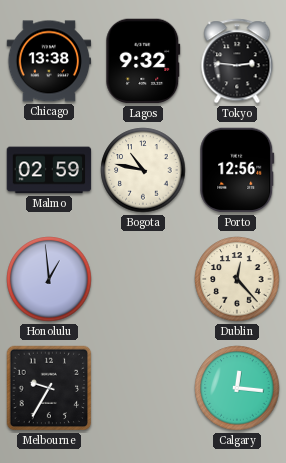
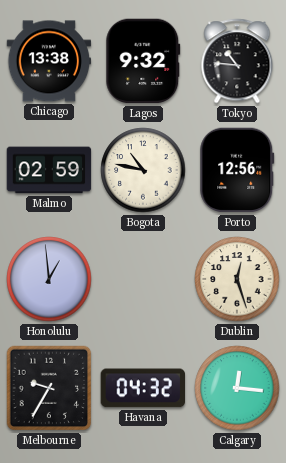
Tokyo: 2:46 -> 10:46 (237, 61)
Dublin: 12:23 -> 12:27 (237, 279)
Havana: none -> 04:32 (142, 388)
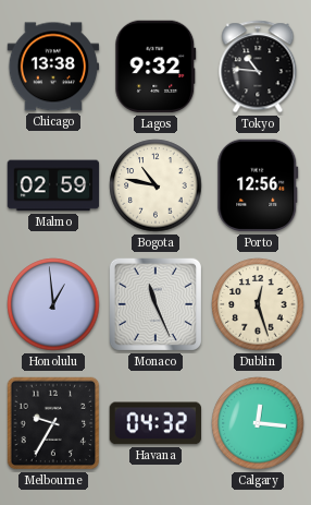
Monaco: none -> 11:26 (155, 304)
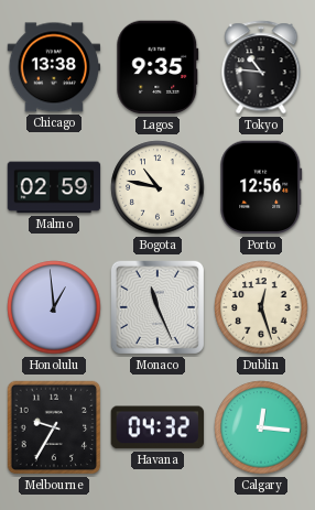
Lagos: 9:32 -> 9:35 (157, 67)
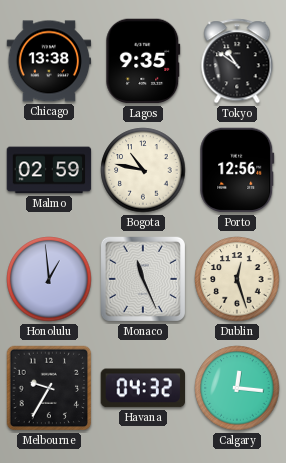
Tokyo: 10:46 -> 10:51 (237, 61)
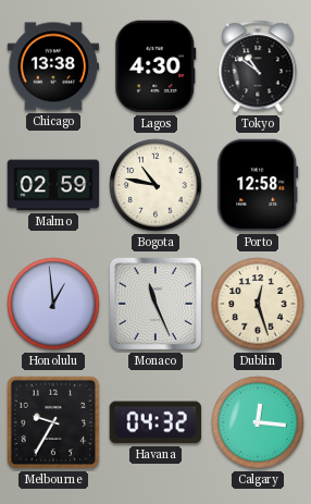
Lagos: 9:35 -> 4:30 (155, 66)
Porto: 12:56 -> 12:58 (258, 185)
